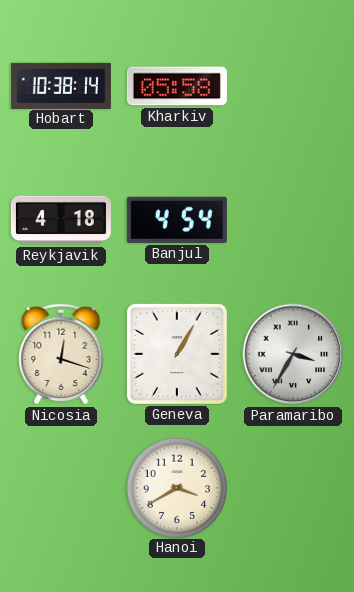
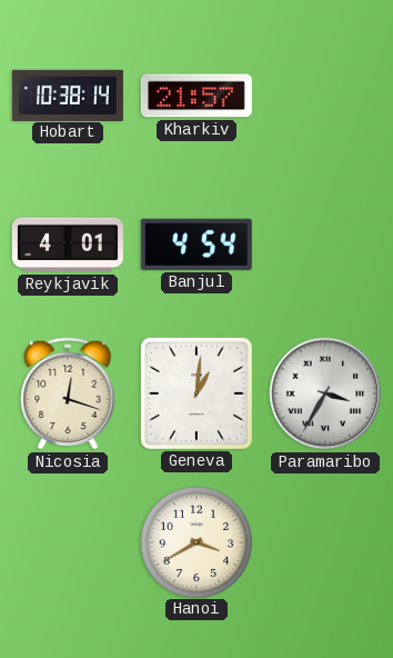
Kharkiv: 05:58 -> 21:57 (196, 96)
Reykjavik: 4:18 -> 4:01 (68, 245)
Geneva: 1:05 -> 1:01 (196, 393)
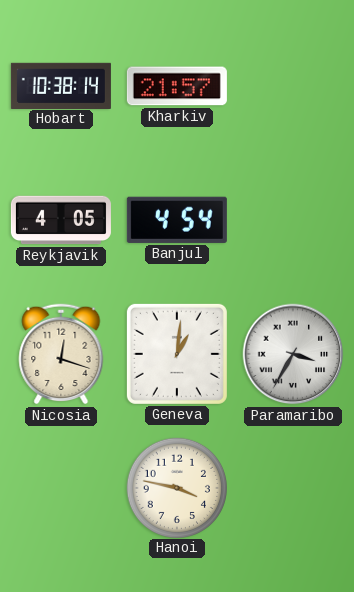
Reykjavik: 4:01 -> 4:05 (61, 220)
Hanoi: 3:40 -> 3:47 (176, 487)
